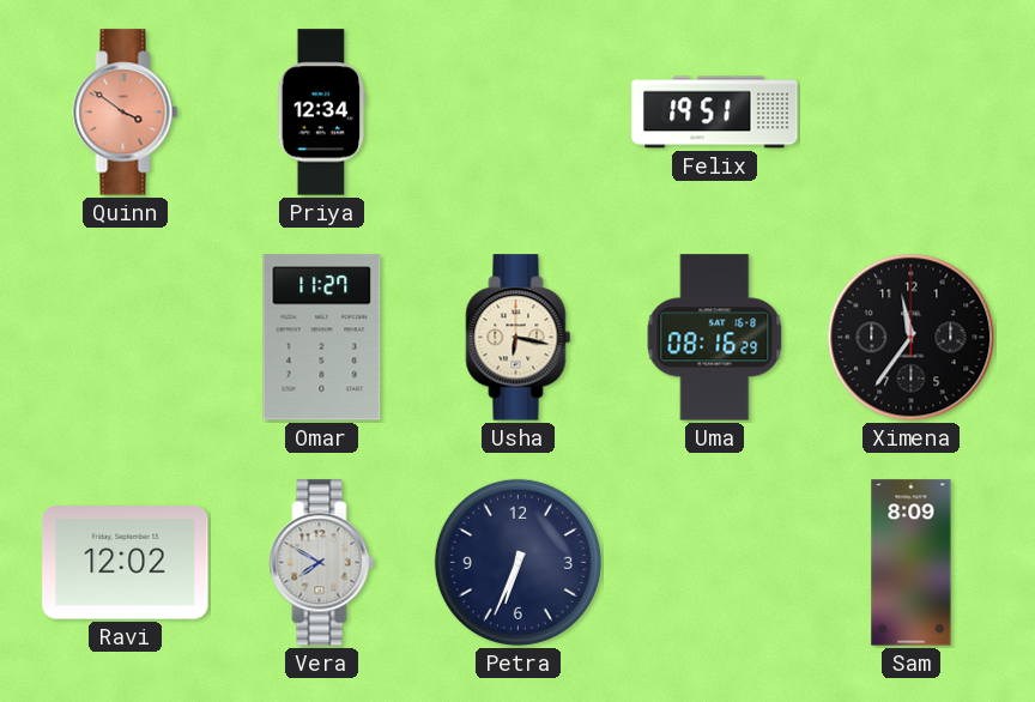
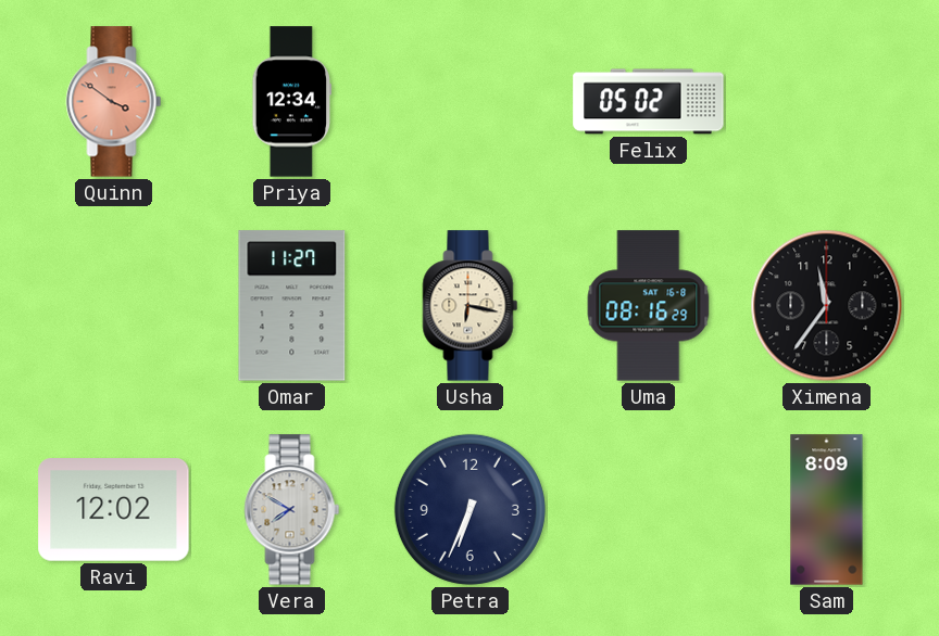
Felix: 19:51 -> 05:02 (649, 102)
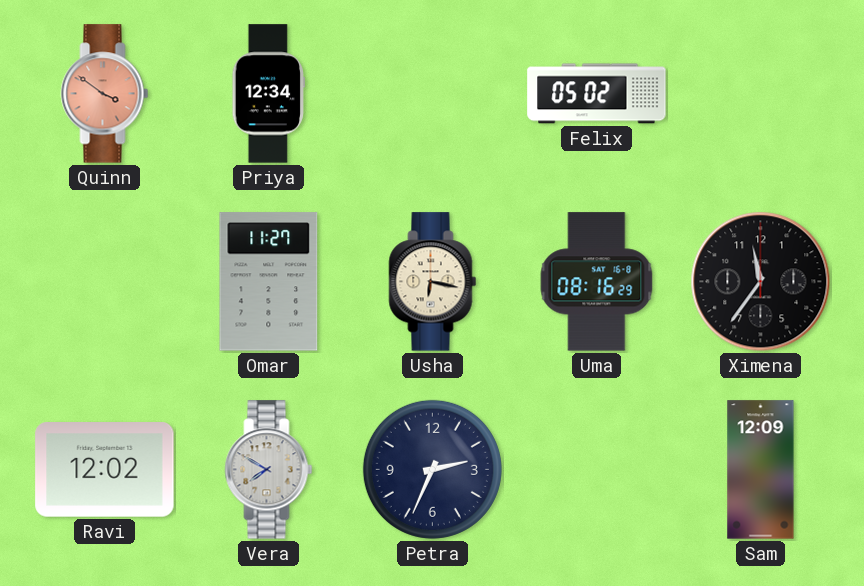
Petra: 6:34 -> 2:34 (432, 469)
Sam: 8:09 -> 12:09 (761, 470)
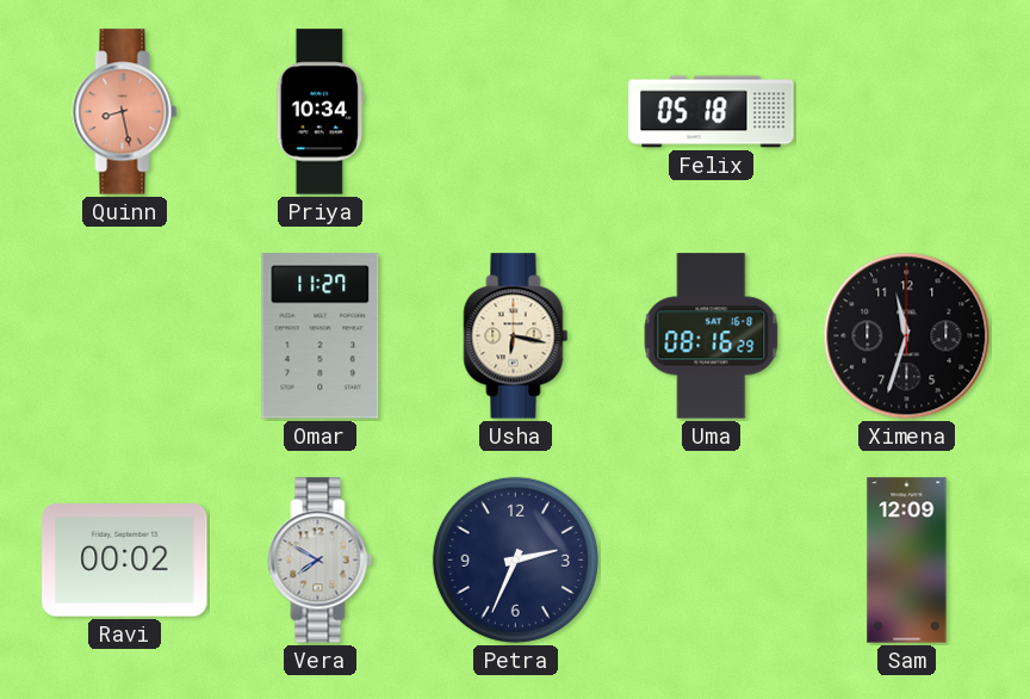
Quinn: 3:51 -> 8:28 (125, 112)
Priya: 12:34 -> 10:34 (319, 112)
Felix: 05:02 -> 05:18 (712, 112)
Ximena: 11:36 -> 11:33 (907, 336)
Ravi: 12:02 -> 00:02 (125, 561)
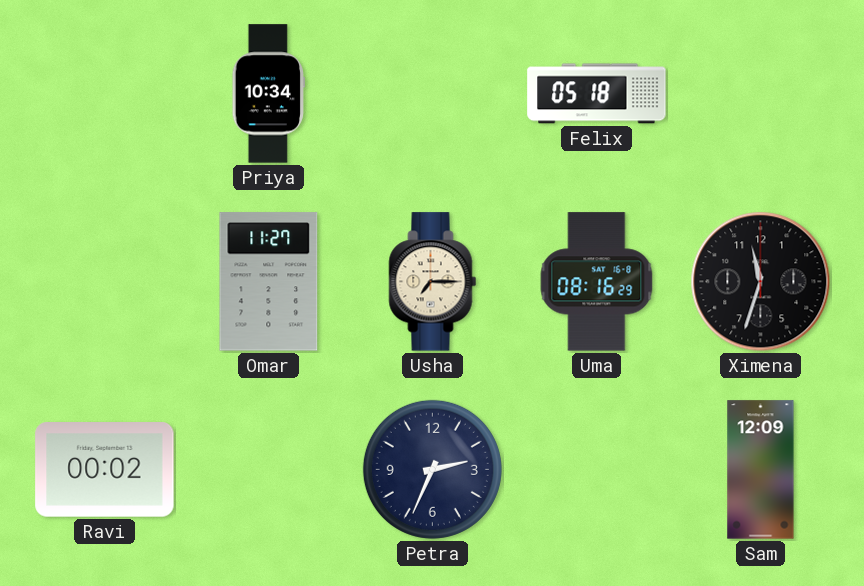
Quinn: 8:28 -> none (125, 112)
Usha: 6:17 -> 7:15 (433, 282)
Vera: 7:50 -> none (321, 561)
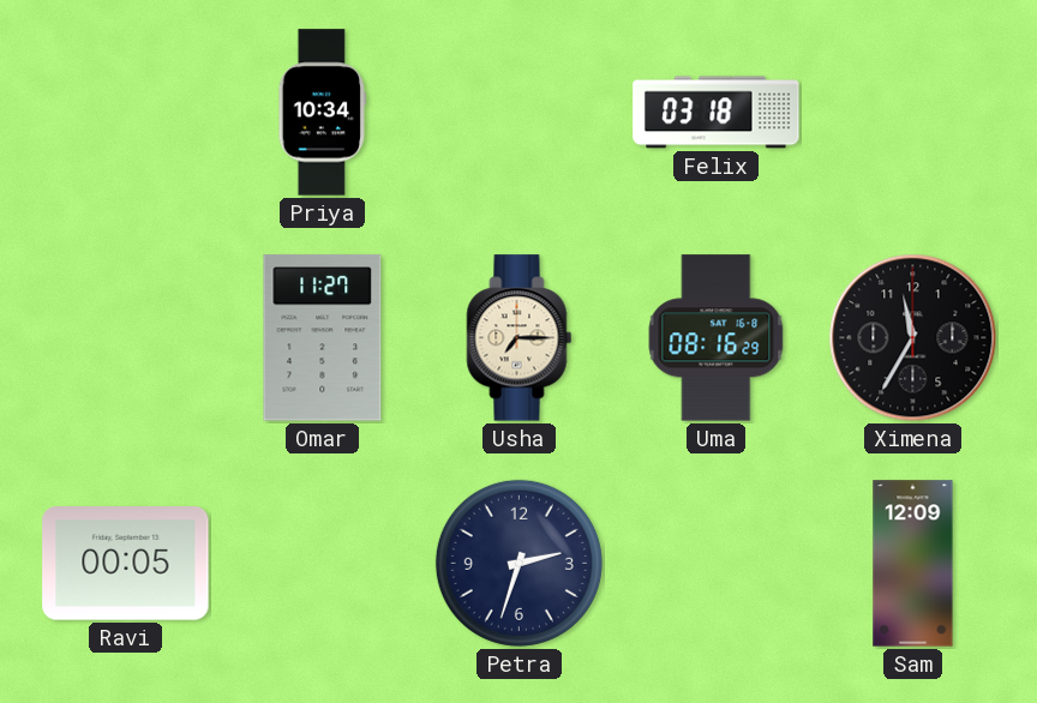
Felix: 05:18 -> 03:18 (717, 113)
Ximena: 11:33 -> 11:35 (913, 338)
Ravi: 00:02 -> 00:05 (126, 564)
Petra: 2:34 -> 2:33 (518, 563)
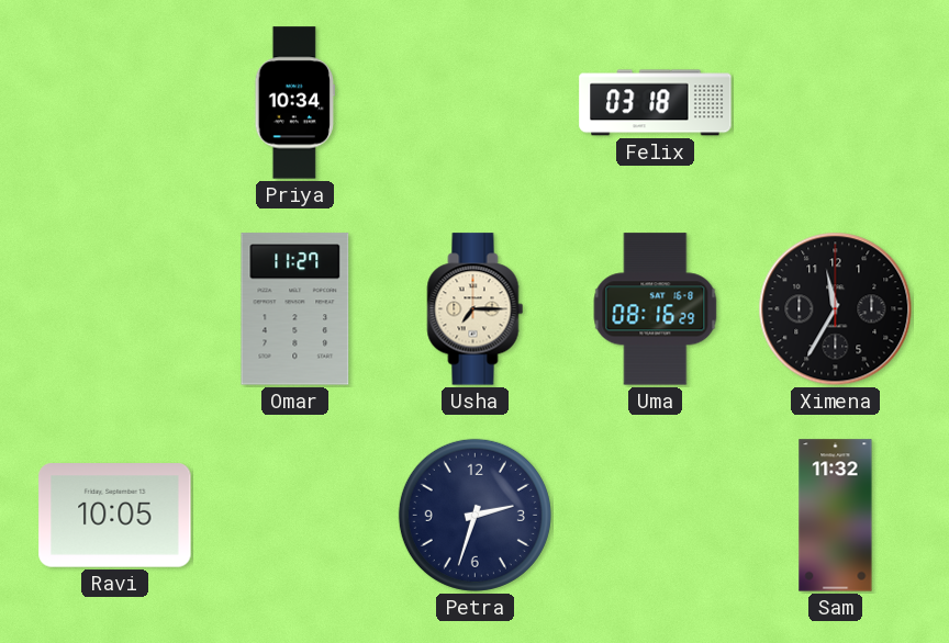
Ravi: 00:05 -> 10:05 (115, 516)
Sam: 12:09 -> 11:32 (836, 516)
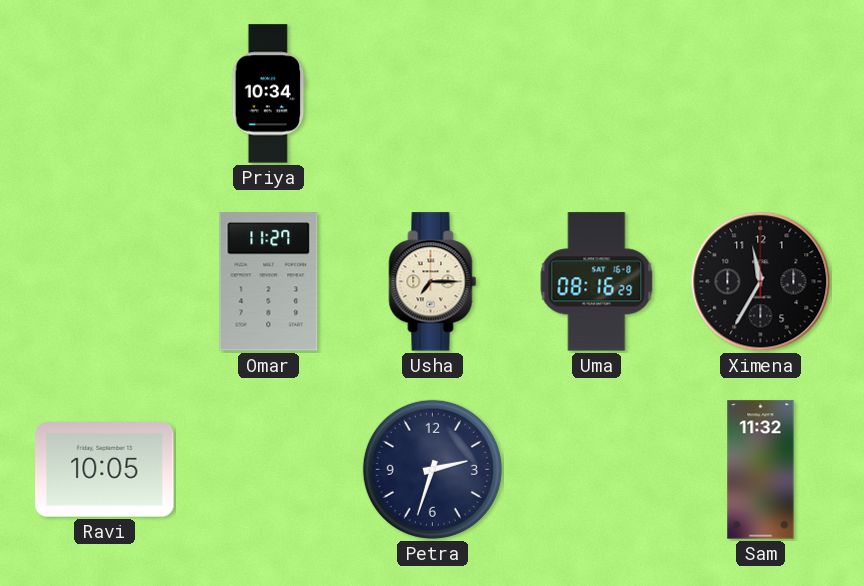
Felix: 03:18 -> none (656, 103)
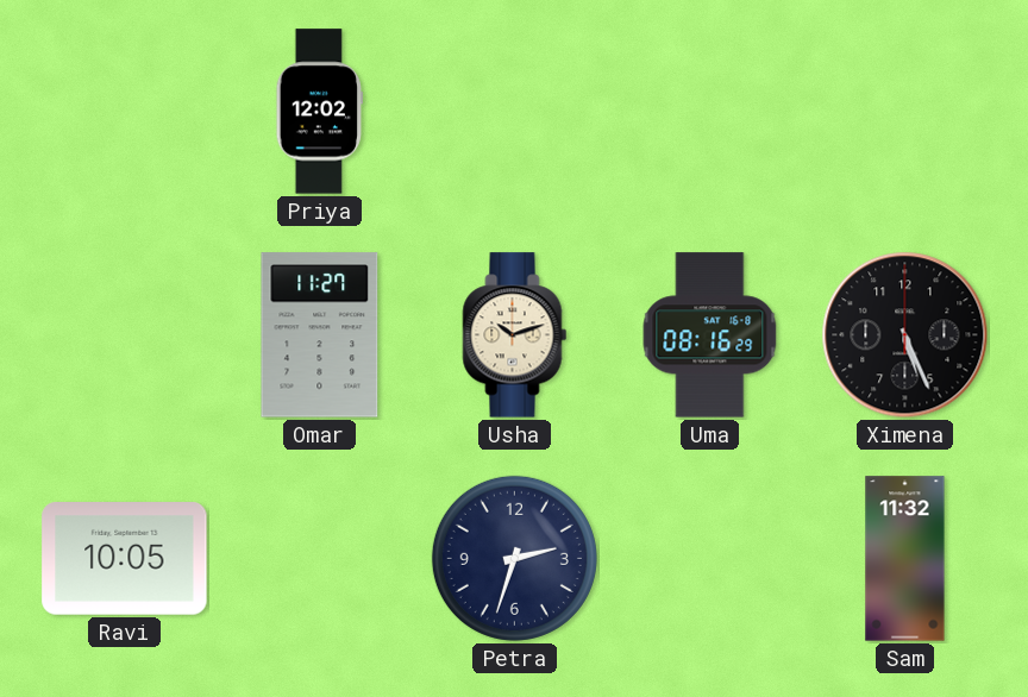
Priya: 10:34 -> 12:02 (319, 112)
Usha: 7:15 -> 10:12 (515, 335)
Ximena: 11:35 -> 5:26 (905, 335)
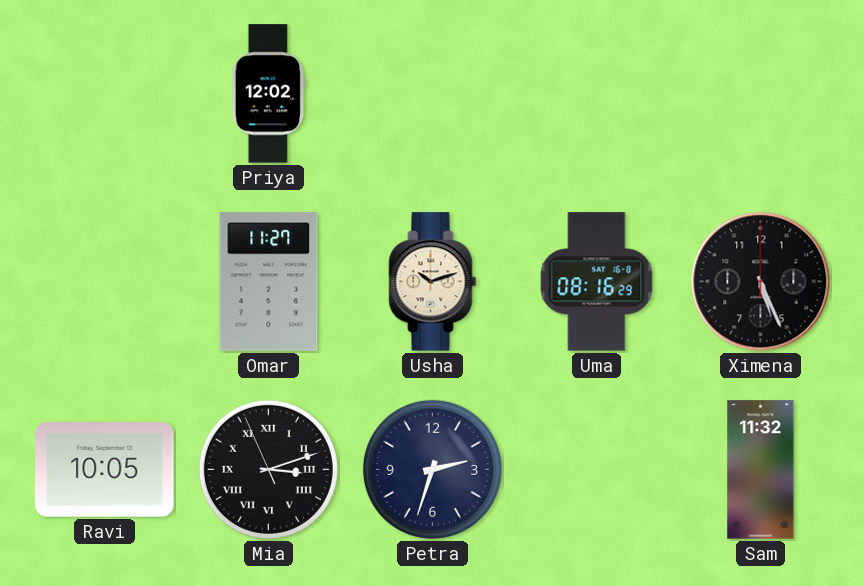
Mia: none -> 3:11 (268, 469)
